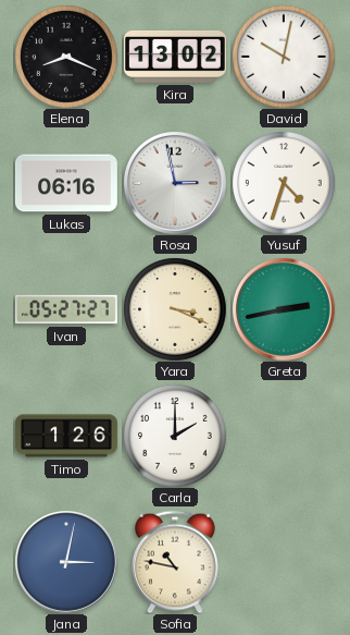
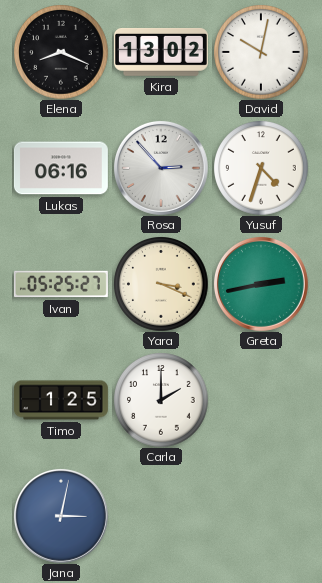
Rosa: 2:58 -> 2:53 (161, 168)
Ivan: 05:27 -> 05:25 (61, 284)
Timo: 1:26 -> 1:25 (61, 400)
Sofia: 10:47 -> none (176, 562)
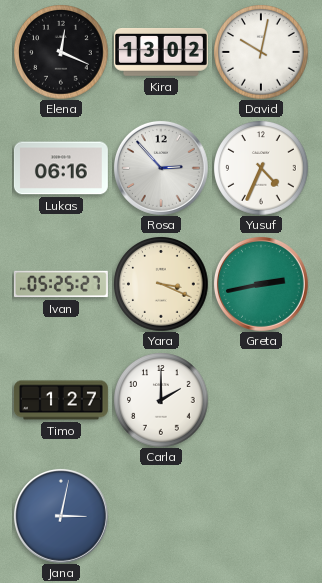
Elena: 8:19 -> 12:19 (61, 52)
Yusuf: 4:33 -> 4:34 (261, 168)
Timo: 1:25 -> 1:27 (61, 400)
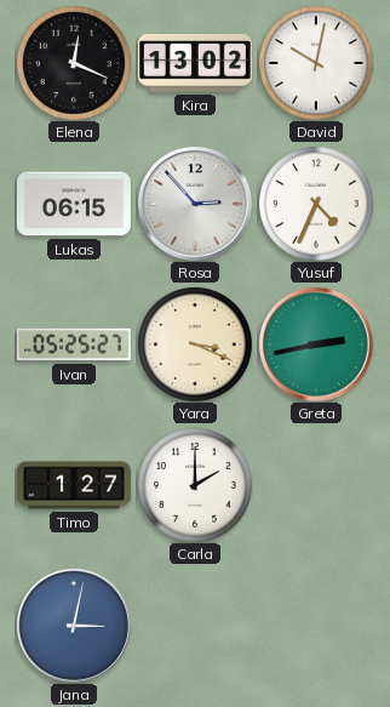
Lukas: 06:16 -> 06:15 (74, 204)
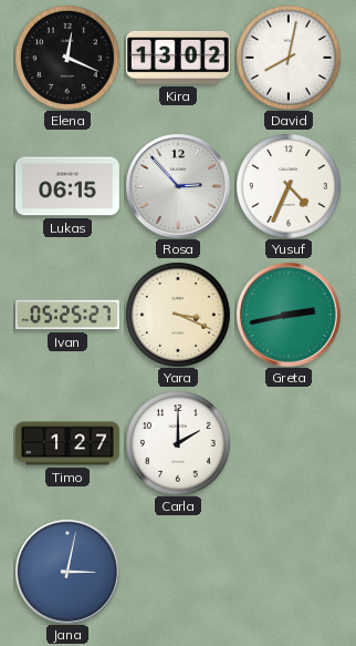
David: 10:02 -> 8:02 (289, 58)
